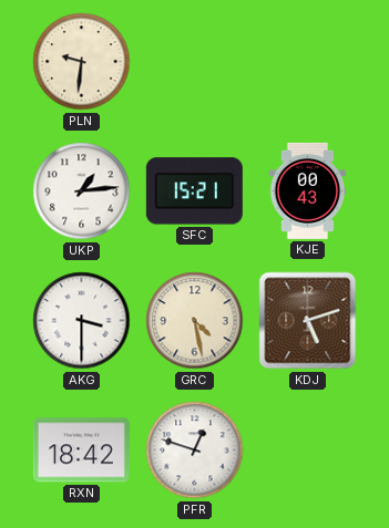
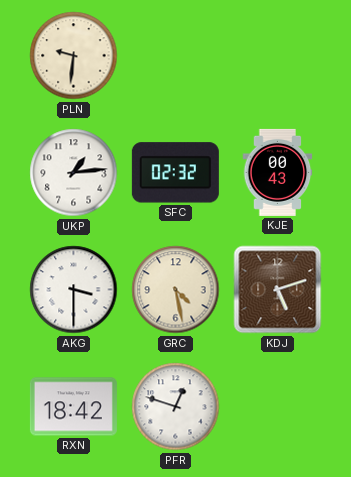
SFC: 15:21 -> 02:32 (175, 173)
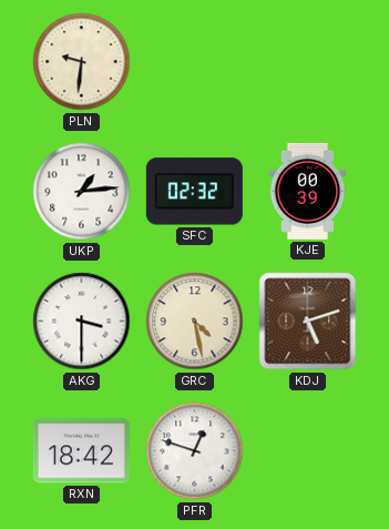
KJE: 00:43 -> 00:39 (308, 191)
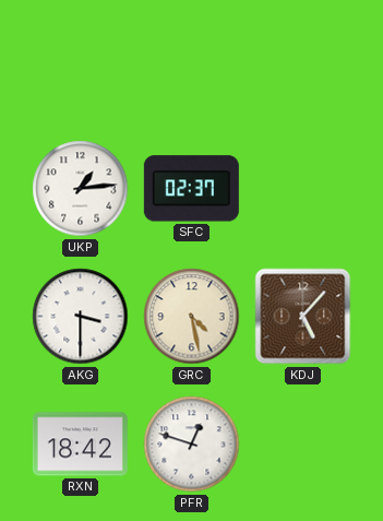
PLN: 9:31 -> none (82, 62)
SFC: 02:32 -> 02:37 (191, 189)
KJE: 00:39 -> none (308, 191)
KDJ: 5:12 -> 5:07 (303, 317)
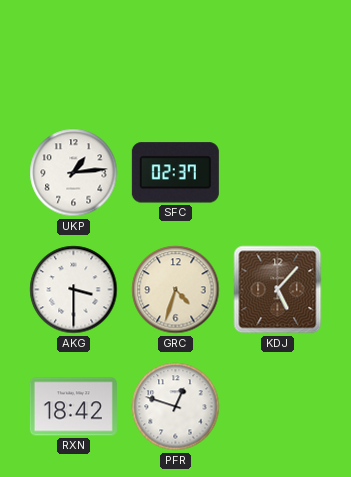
GRC: 4:28 -> 4:33 (176, 290)
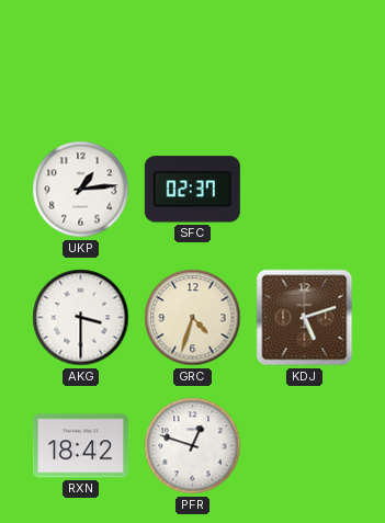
KDJ: 5:07 -> 5:12 (305, 318)
